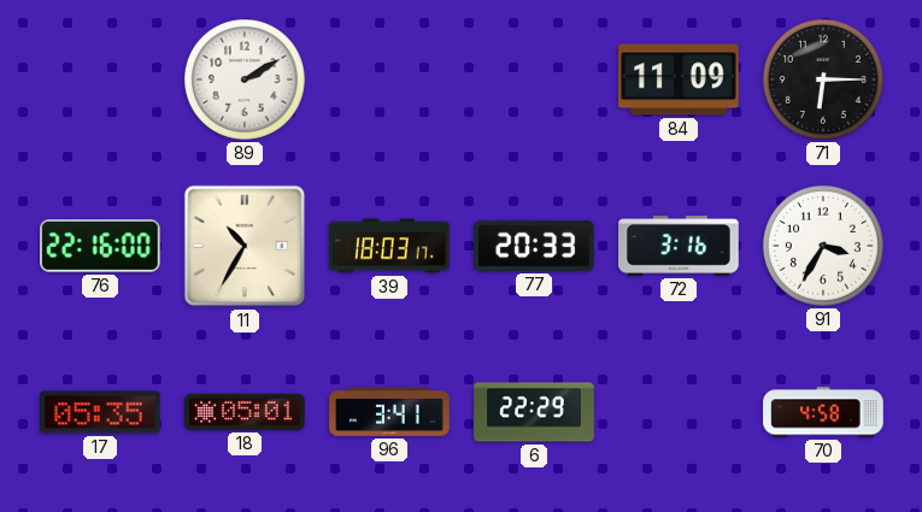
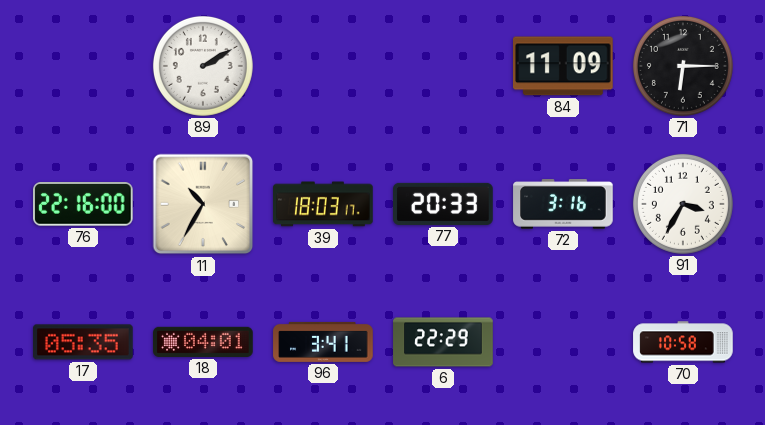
18: 05:01 -> 04:01 (203, 342)
70: 4:58 -> 10:58 (683, 342)
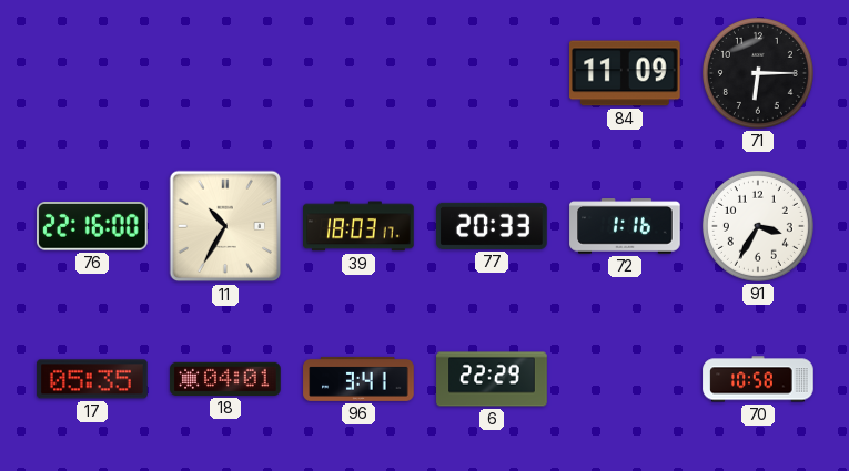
89: 2:10 -> none (203, 66)
72: 3:16 -> 1:16 (625, 226)
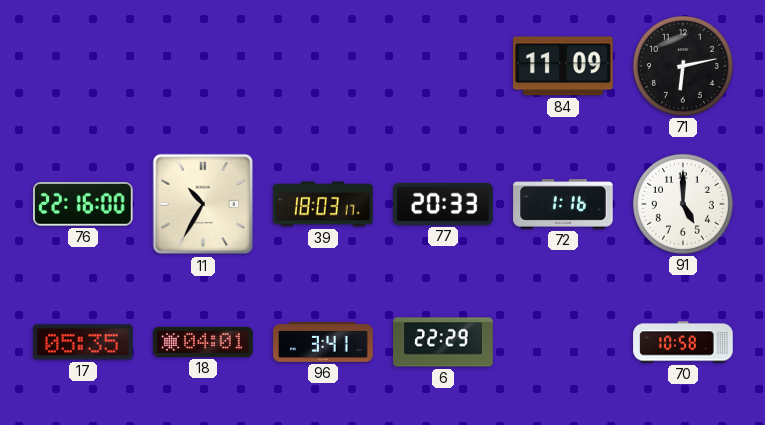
71: 6:15 -> 6:13 (683, 66)
91: 3:35 -> 5:00 (683, 204)
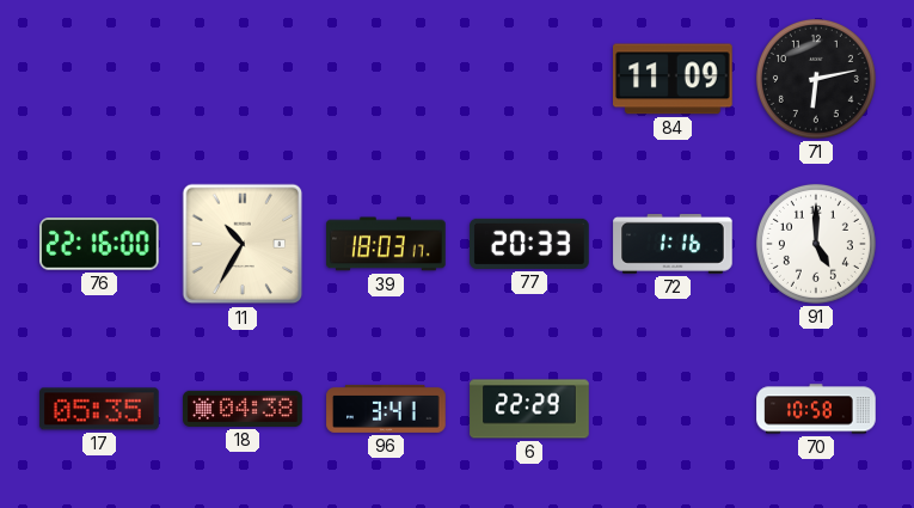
18: 04:01 -> 04:38 (243, 409)
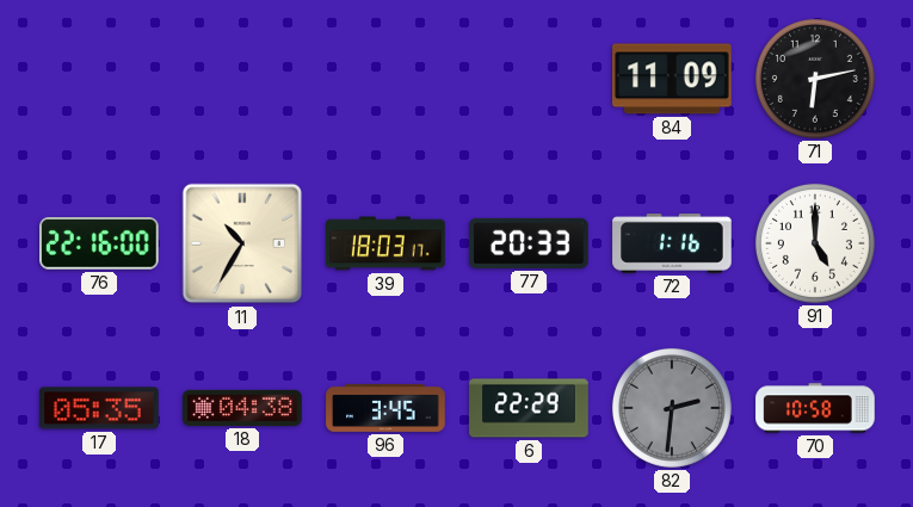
96: 3:41 -> 3:45 (385, 408)
82: none -> 2:31 (672, 408)
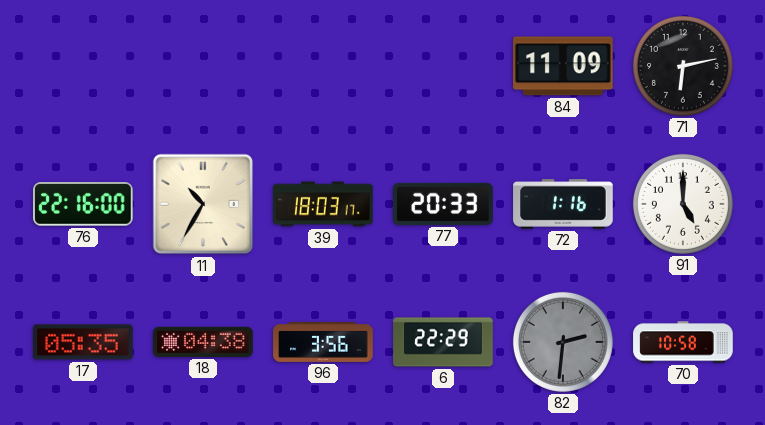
96: 3:45 -> 3:56 (323, 342)
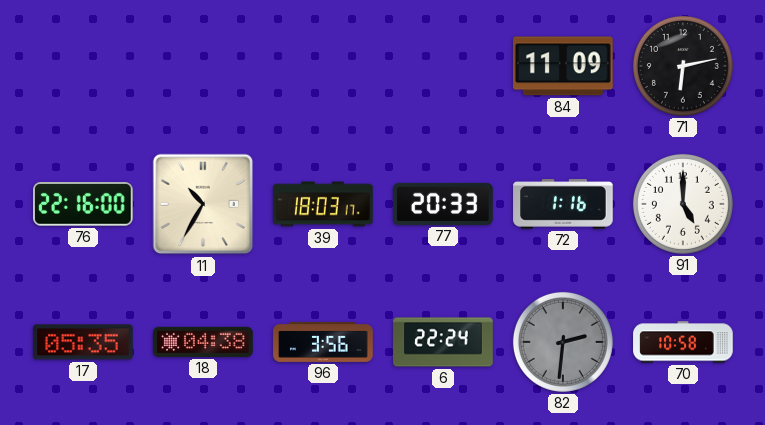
6: 22:29 -> 22:24 (443, 342)
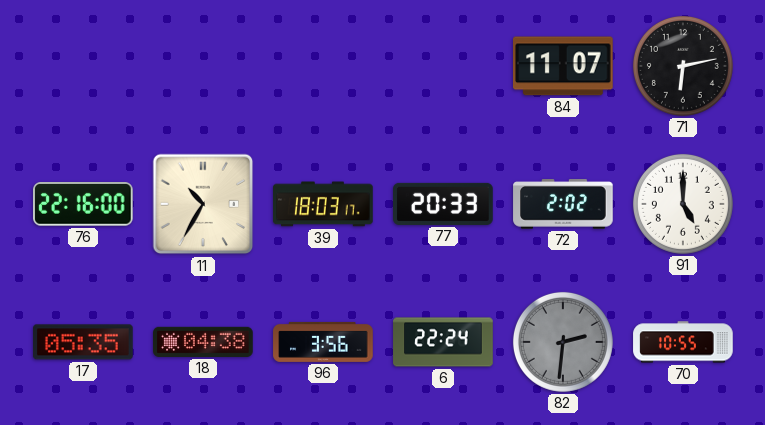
84: 11:09 -> 11:07 (564, 66)
72: 1:16 -> 2:02 (563, 204)
70: 10:58 -> 10:55 (683, 342)
